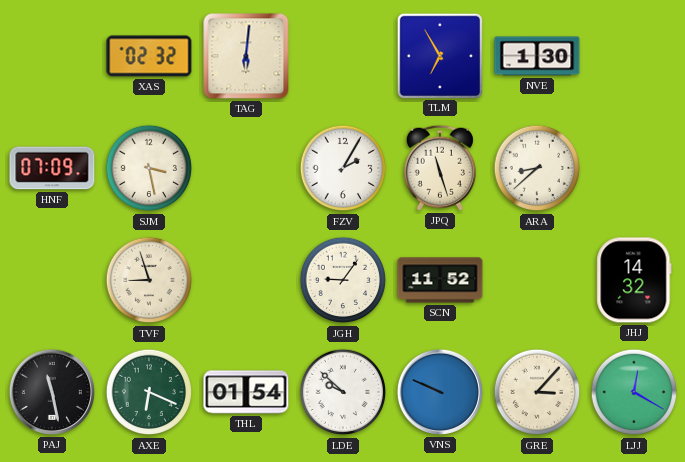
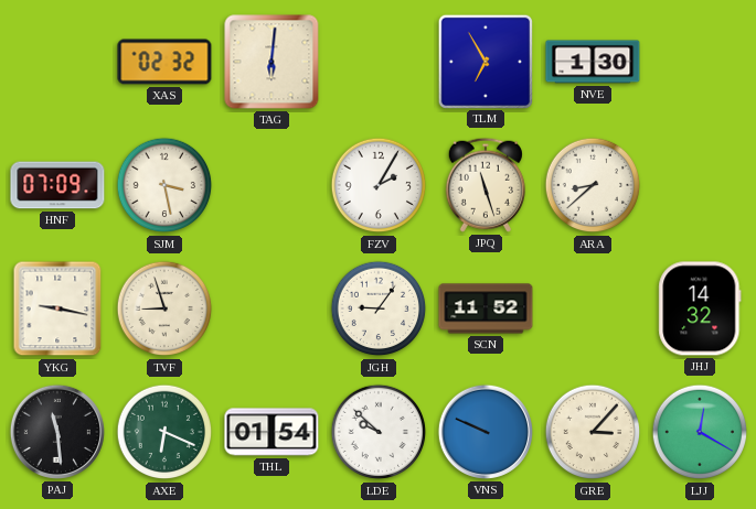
YKG: none -> 9:17 (57, 308)
PAJ: 11:28 -> 11:29 (57, 432)
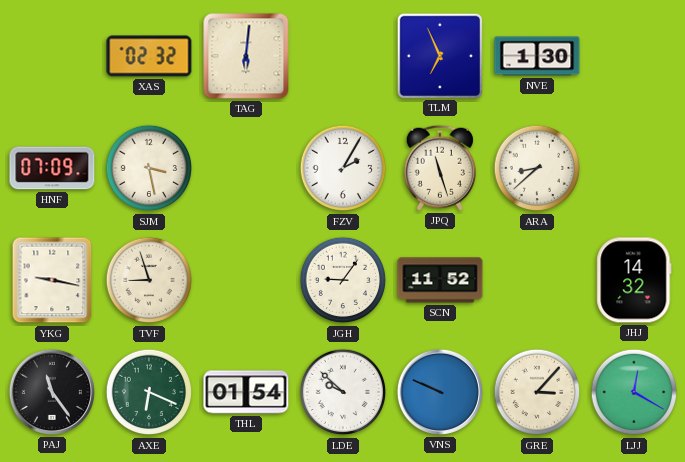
TLM: 6:55 -> 6:56 (439, 55)
PAJ: 11:29 -> 11:24 (52, 392)
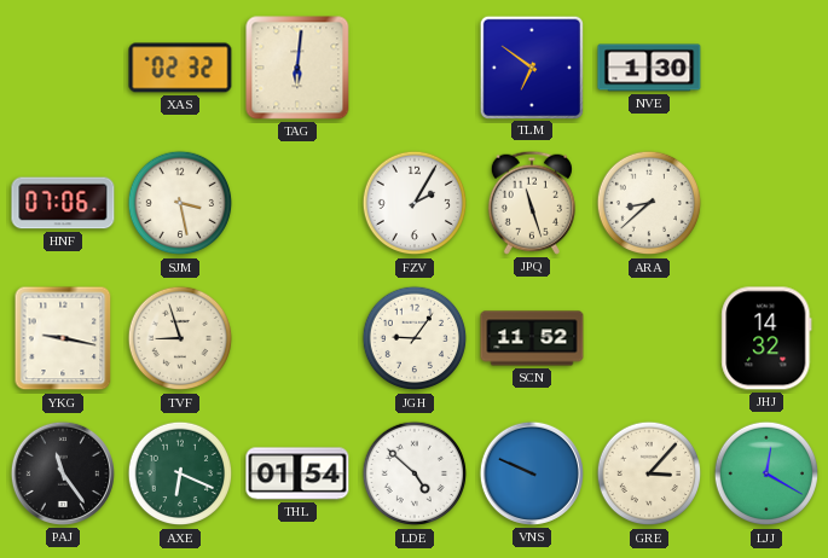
TLM: 6:56 -> 6:51 (531, 66)
HNF: 07:09 -> 07:06 (63, 203)
LDE: 9:52 -> 4:52 (415, 473)
